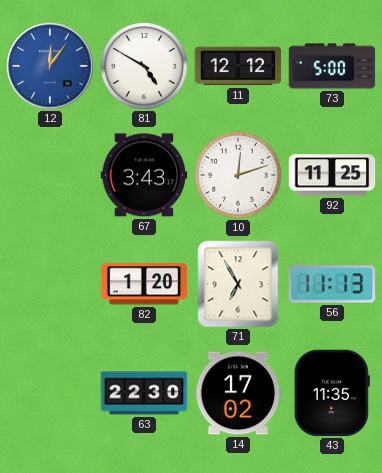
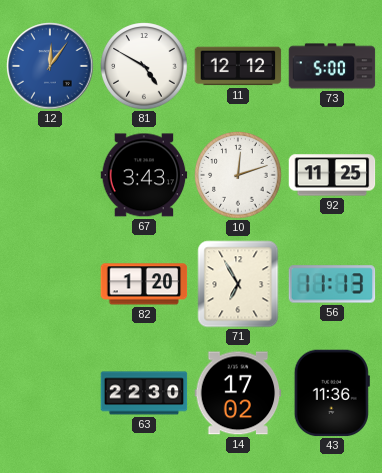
43: 11:35 -> 11:36 (332, 393)
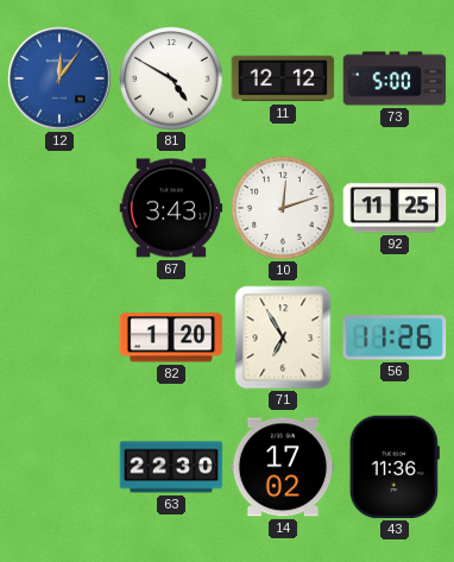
56: 11:13 -> 11:26 (395, 337)
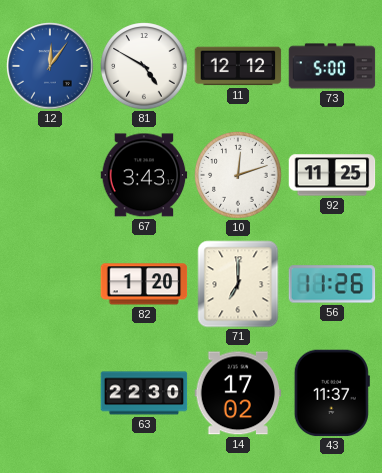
71: 6:55 -> 7:00 (238, 284)
43: 11:36 -> 11:37 (332, 393)
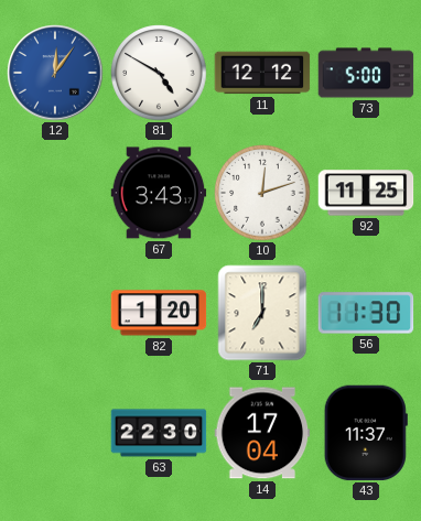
56: 11:26 -> 11:30 (366, 313)
14: 17:02 -> 17:04 (262, 433)
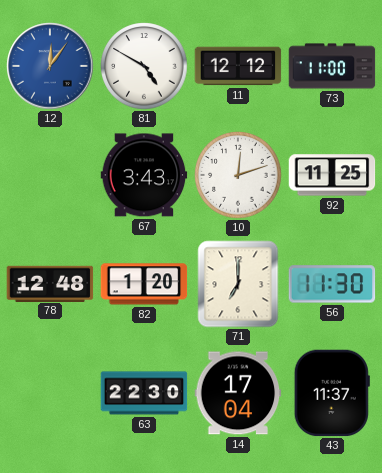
73: 5:00 -> 11:00 (332, 66)
78: none -> 12:48 (50, 283)
